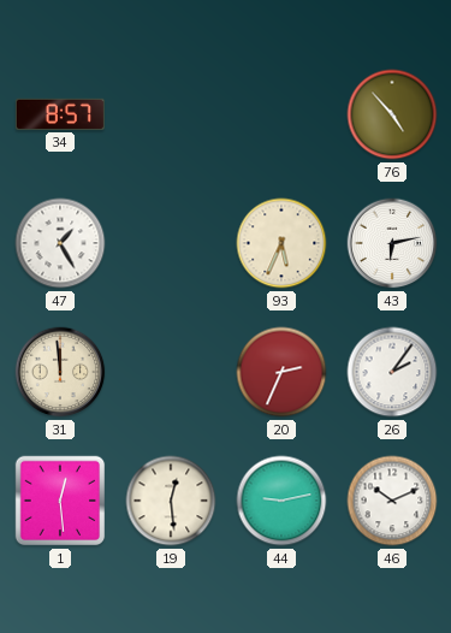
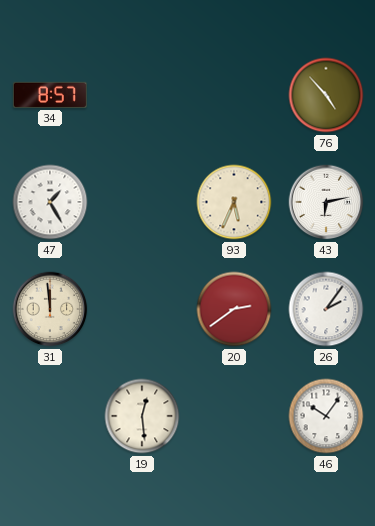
20: 2:34 -> 2:39 (234, 309)
1: 12:29 -> none (60, 501)
44: 9:13 -> none (281, 501)
46: 10:11 -> 10:06 (326, 416)
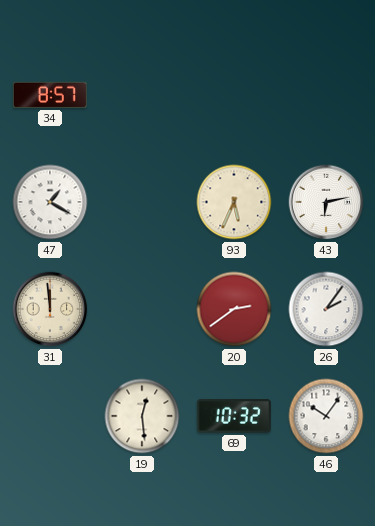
76: 4:53 -> none (326, 95)
47: 1:25 -> 1:20 (50, 202)
69: none -> 10:32 (234, 416)
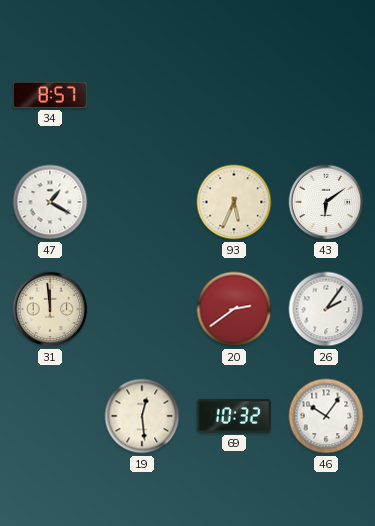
43: 6:13 -> 6:09 (326, 202)
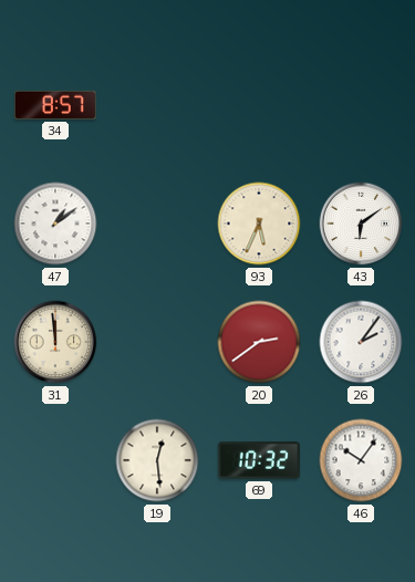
47: 1:20 -> 1:09 (55, 224)
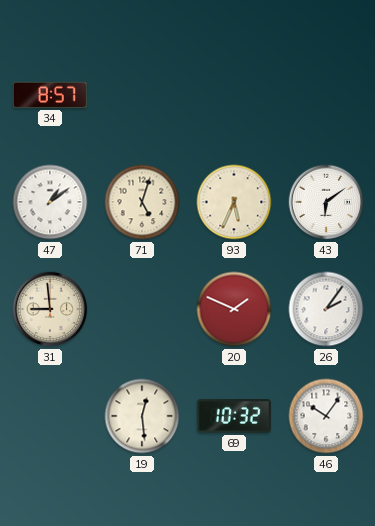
71: none -> 5:03 (142, 202)
31: 11:59 -> 8:59 (50, 309)
20: 2:39 -> 1:49 (234, 309)
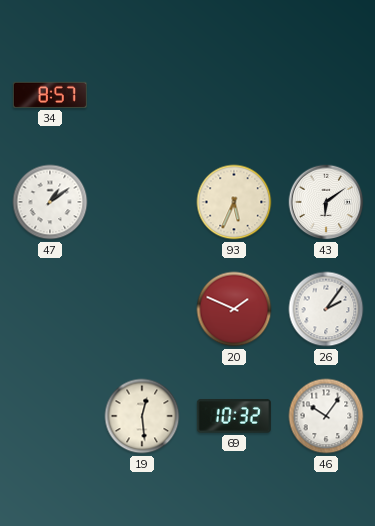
71: 5:03 -> none (142, 202)
31: 8:59 -> none (50, 309)
